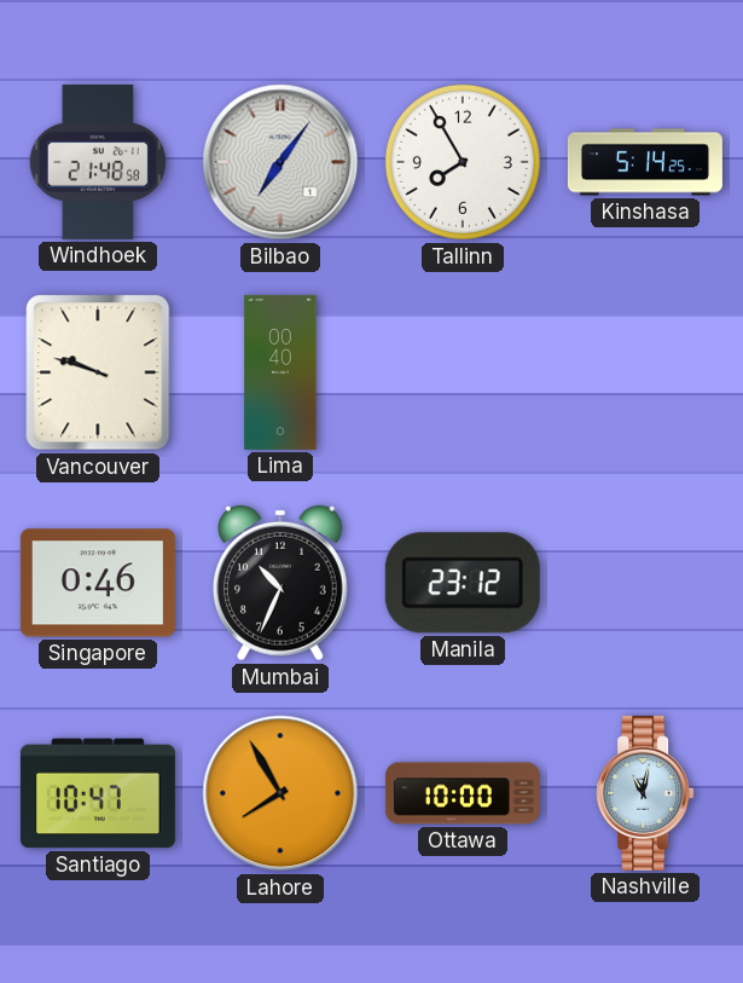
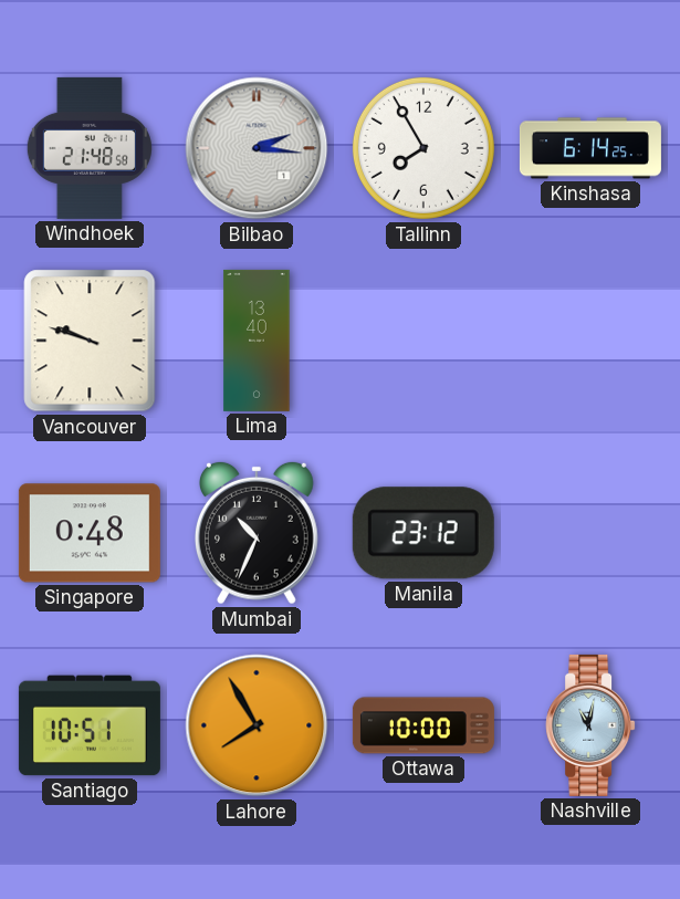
Bilbao: 7:06 -> 2:16 (257, 148)
Kinshasa: 5:14 -> 6:14 (590, 148)
Lima: 00:40 -> 13:40 (257, 341)
Singapore: 0:46 -> 0:48 (90, 533)
Santiago: 10:47 -> 10:51 (90, 725)
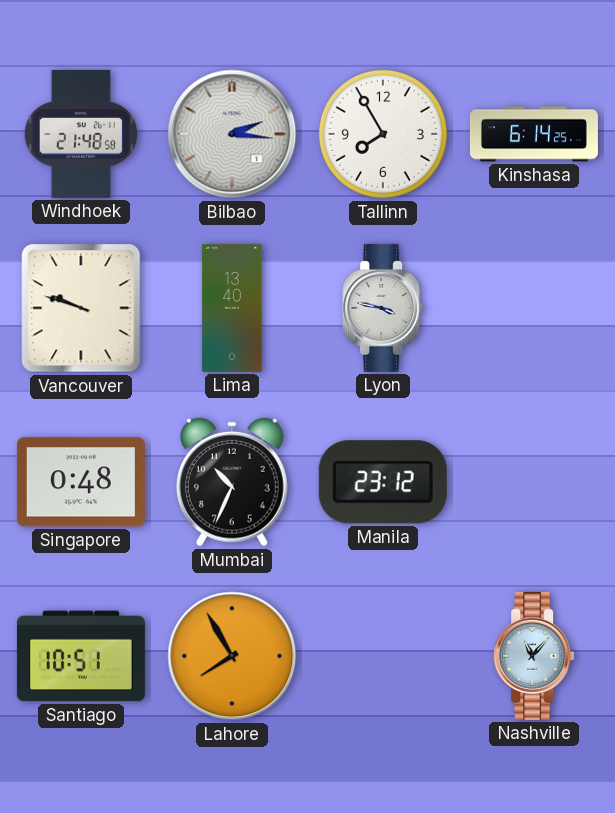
Lyon: none -> 3:47 (383, 308)
Ottawa: 10:00 -> none (423, 725)
Nashville: 11:02 -> 11:07 (534, 656)
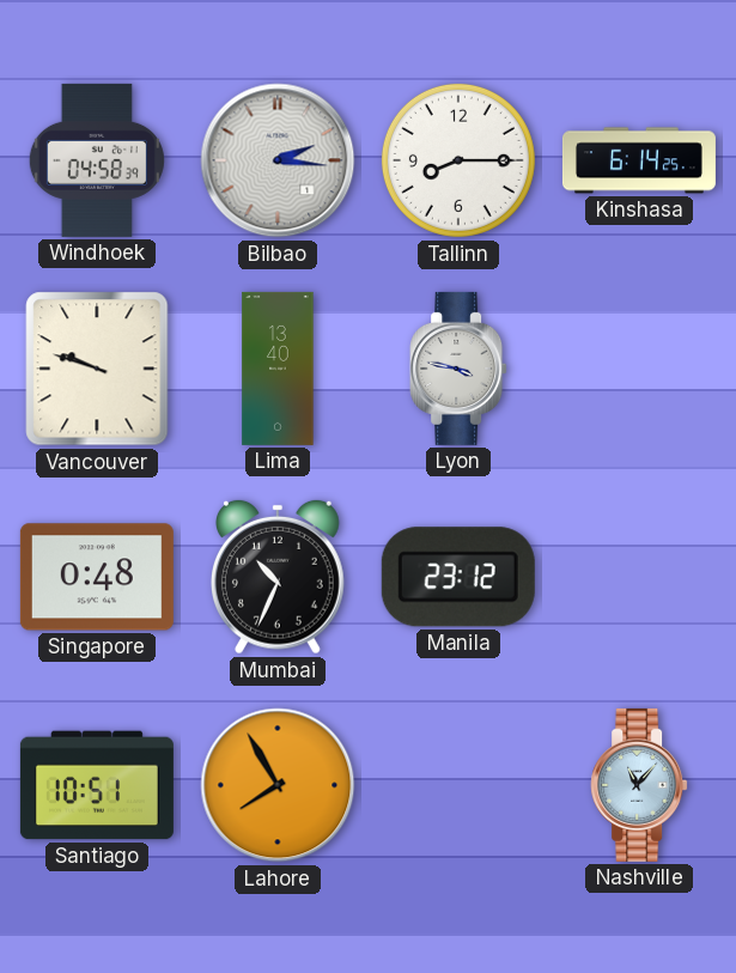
Windhoek: 21:48 -> 04:58 (97, 160)
Tallinn: 7:55 -> 8:15 (458, 160)
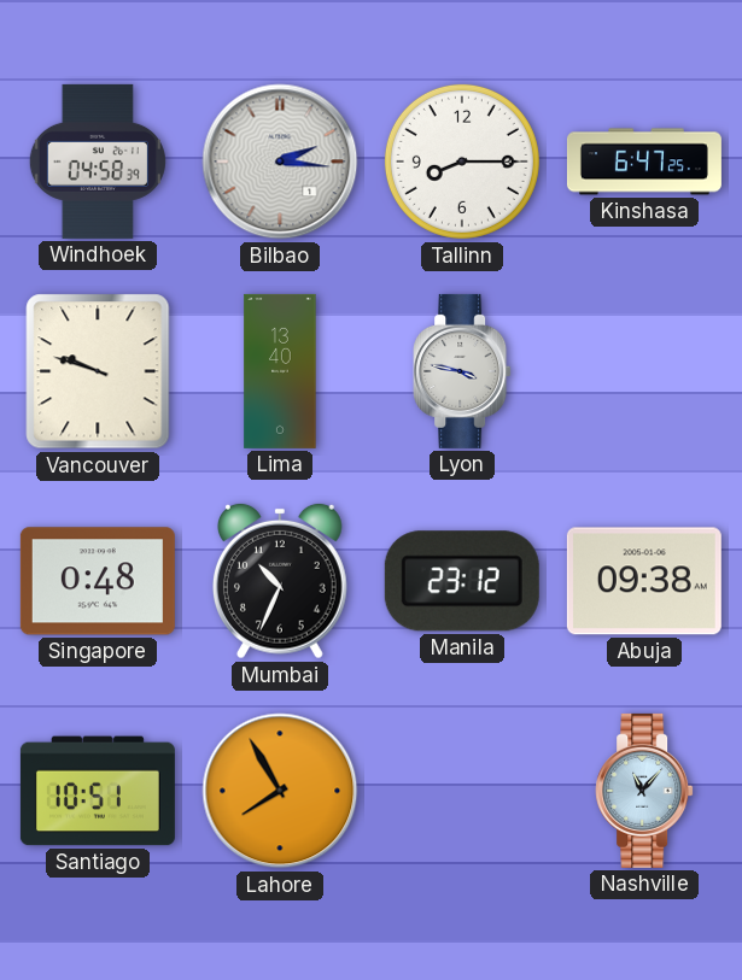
Kinshasa: 6:14 -> 6:47 (644, 162)
Abuja: none -> 09:38 (644, 581)
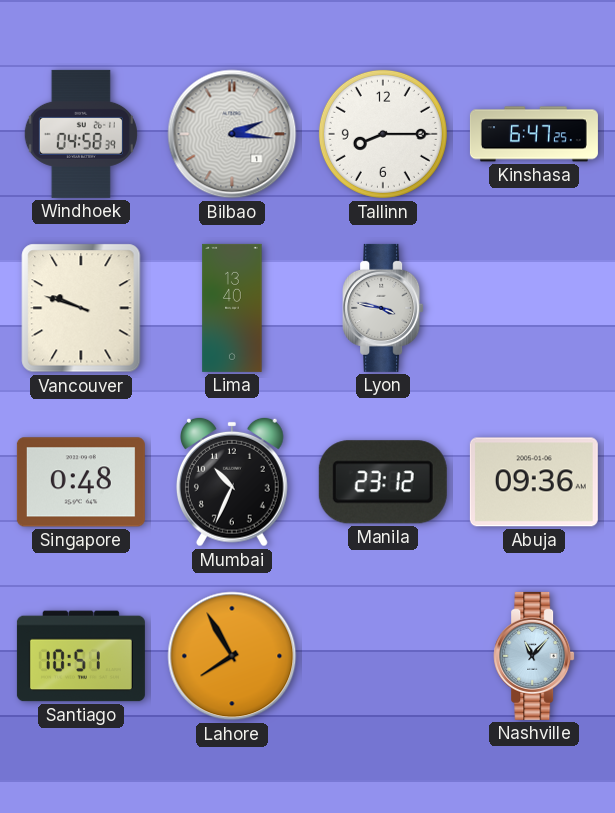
Abuja: 09:38 -> 09:36 (534, 482)
